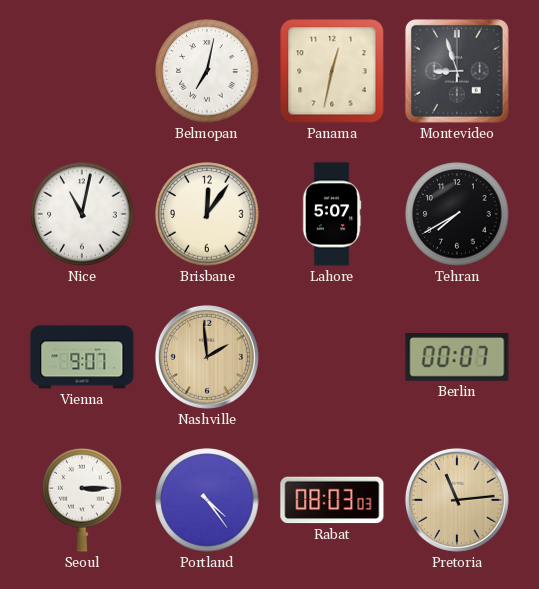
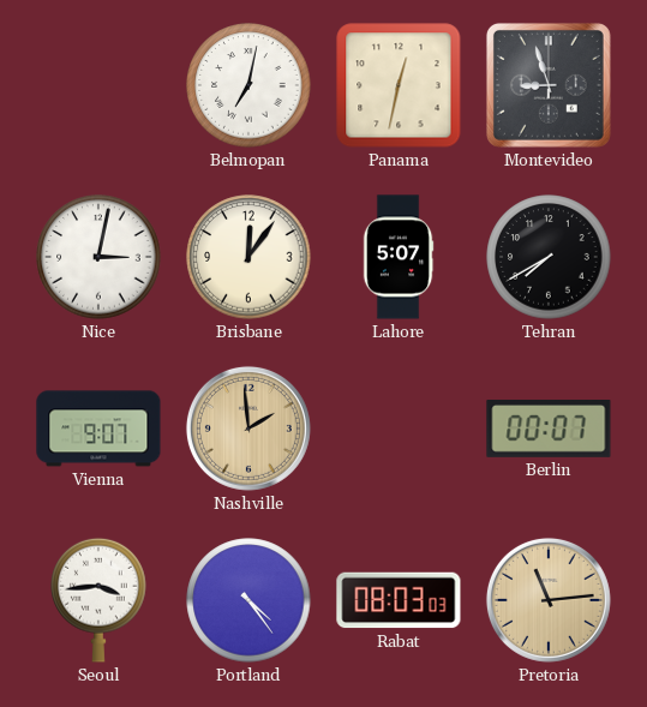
Nice: 11:02 -> 3:02 (98, 257)
Seoul: 3:15 -> 3:44 (98, 600)
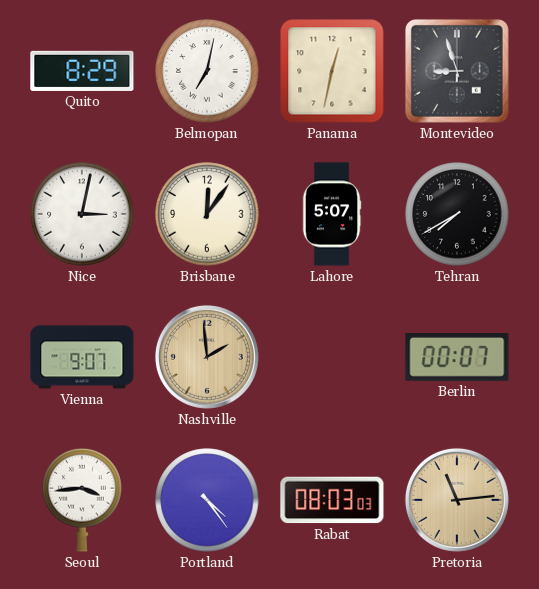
Quito: none -> 8:29 (82, 71)
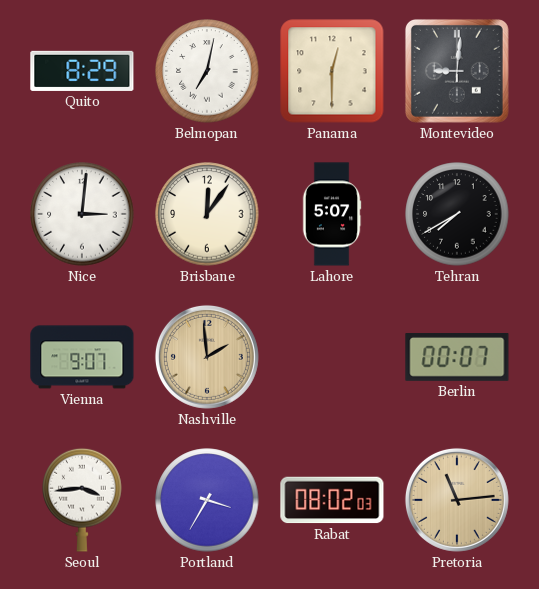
Panama: 12:32 -> 12:30 (332, 71)
Montevideo: 8:57 -> 9:01 (457, 71)
Nice: 3:02 -> 3:01 (82, 214)
Portland: 4:24 -> 3:35 (207, 500)
Rabat: 08:03 -> 08:02 (332, 500)
